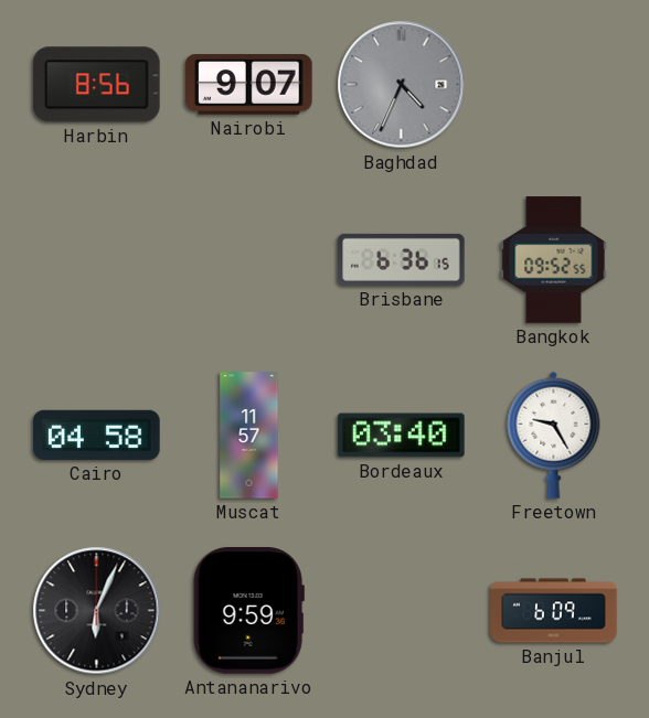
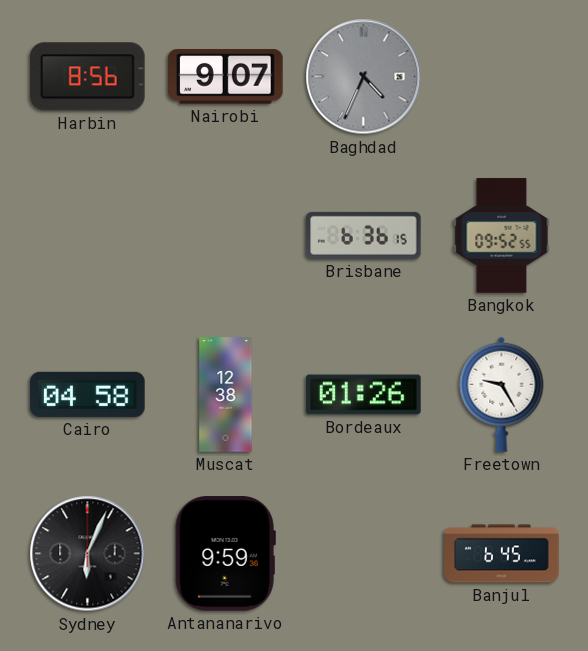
Muscat: 11:57 -> 12:38 (226, 395)
Bordeaux: 03:40 -> 01:26 (364, 395)
Banjul: 6:09 -> 6:45 (502, 554)
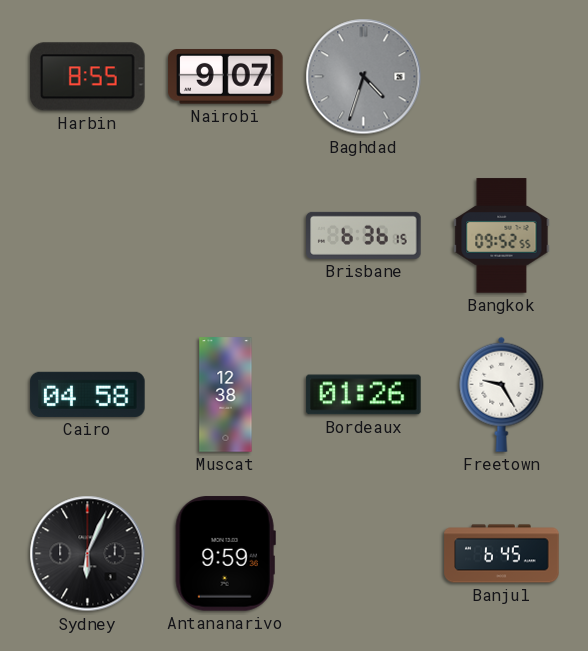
Harbin: 8:56 -> 8:55 (88, 77)
Baghdad: 4:34 -> 4:33 (364, 77)
